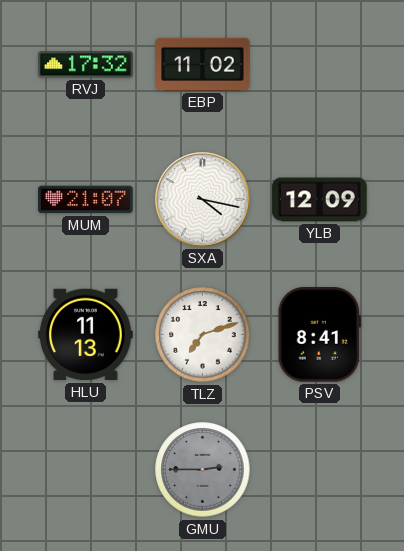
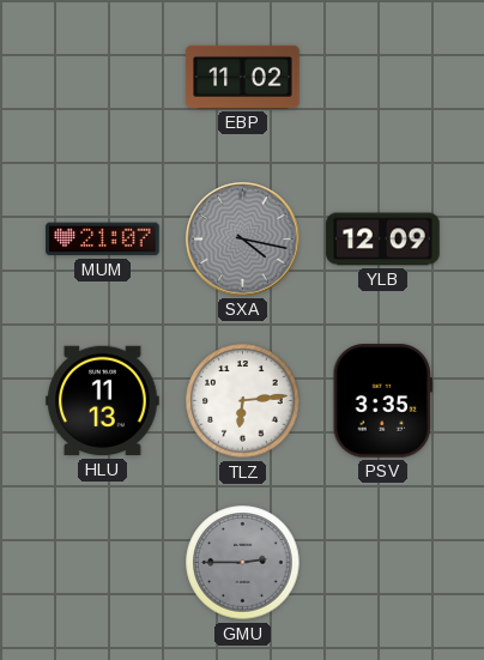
RVJ: 17:32 -> none (86, 65)
SXA dial: white -> grey (243, 240)
TLZ: 7:12 -> 6:14 (243, 401)
PSV: 8:41 -> 3:35 (382, 401)
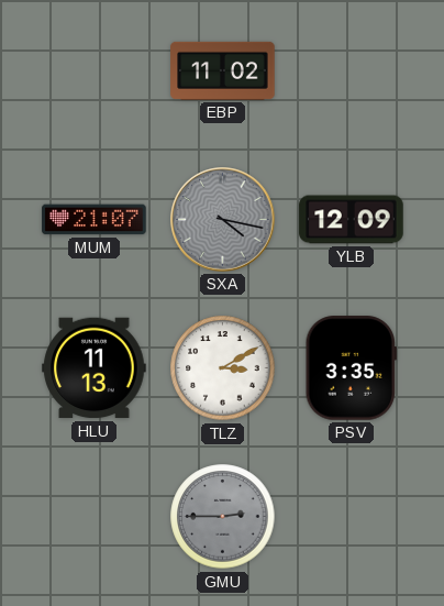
TLZ: 6:14 -> 3:10 (223, 368)
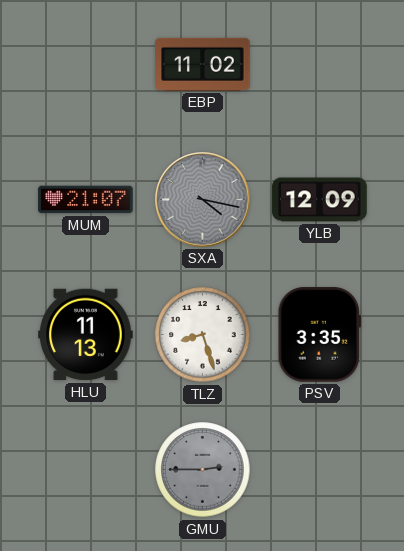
TLZ: 3:10 -> 8:27 (203, 335)
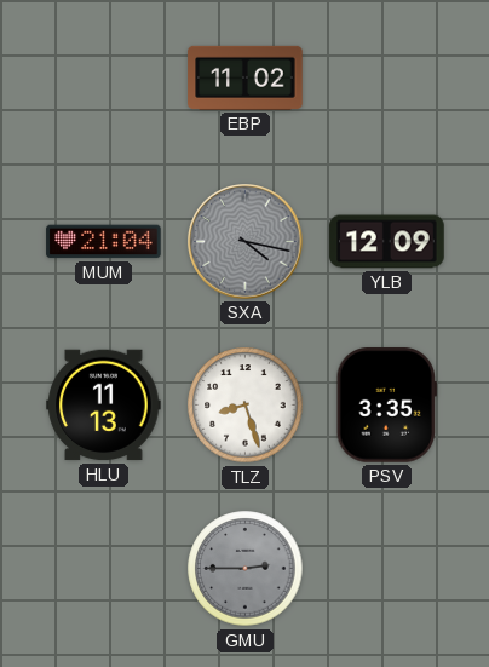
MUM: 21:07 -> 21:04 (104, 242)
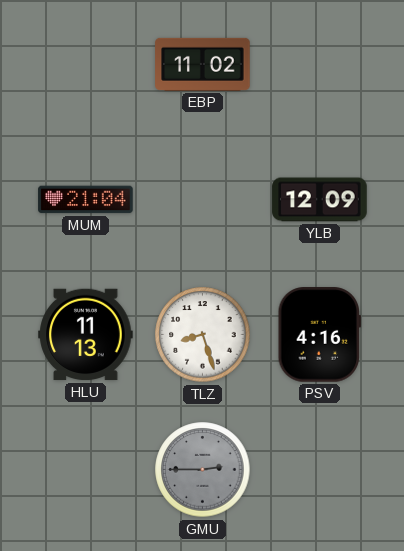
SXA: 4:17 -> none (246, 242)
PSV: 3:35 -> 4:16 (319, 335)
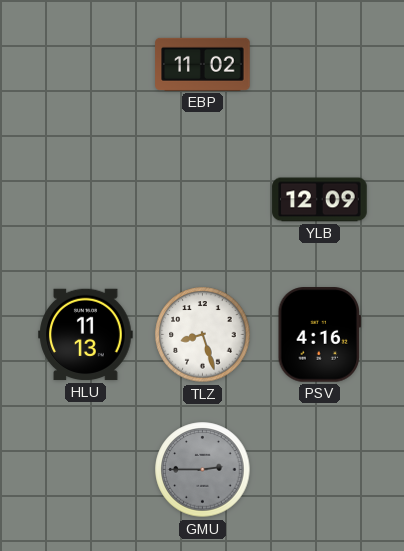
MUM: 21:04 -> none (86, 200)
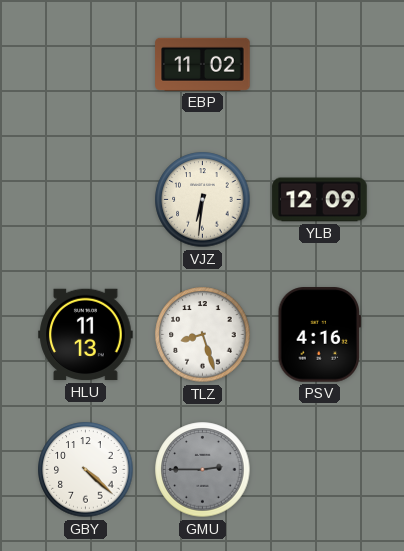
VJZ: none -> 6:31 (203, 200)
GBY: none -> 4:22 (86, 470)
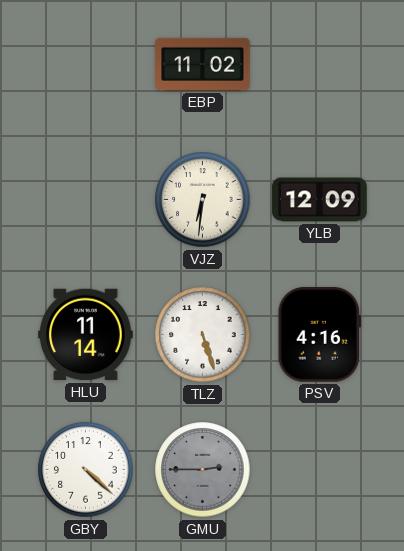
HLU: 11:13 -> 11:14 (86, 335)
TLZ: 8:27 -> 5:27 (203, 335)
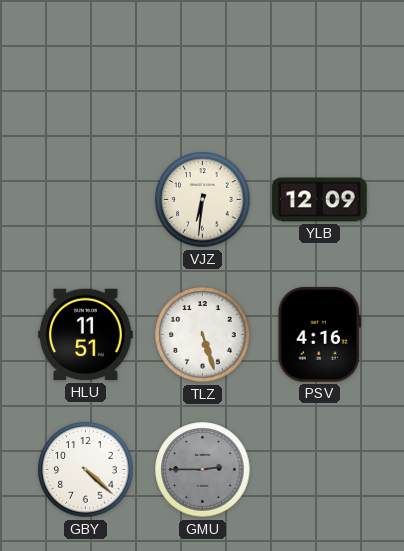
EBP: 11:02 -> none (203, 64)
HLU: 11:14 -> 11:51 (86, 335)
